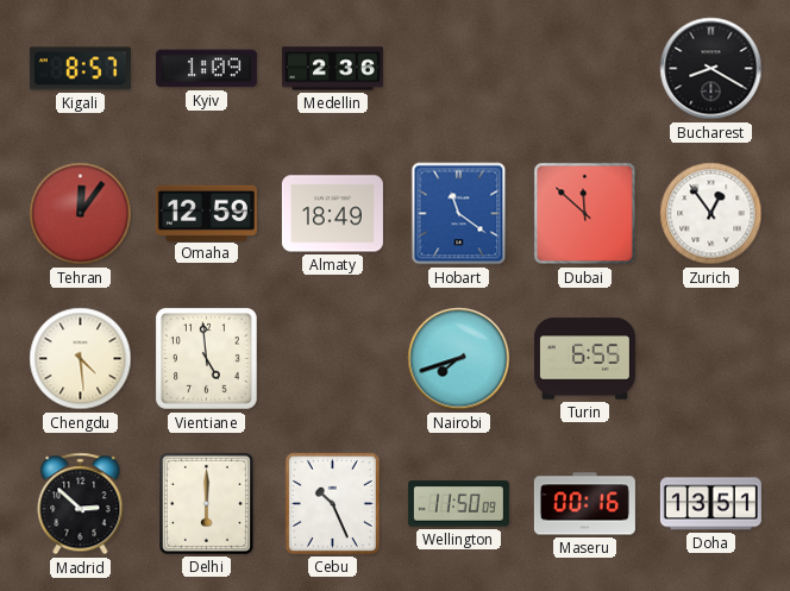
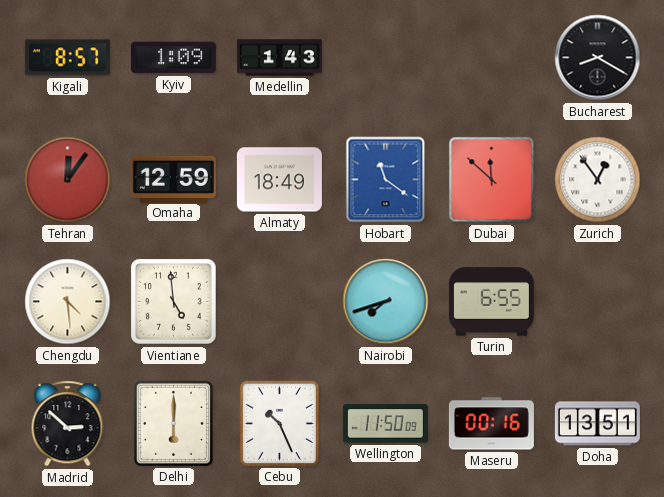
Medellin: 2:36 -> 1:43 (279, 58)
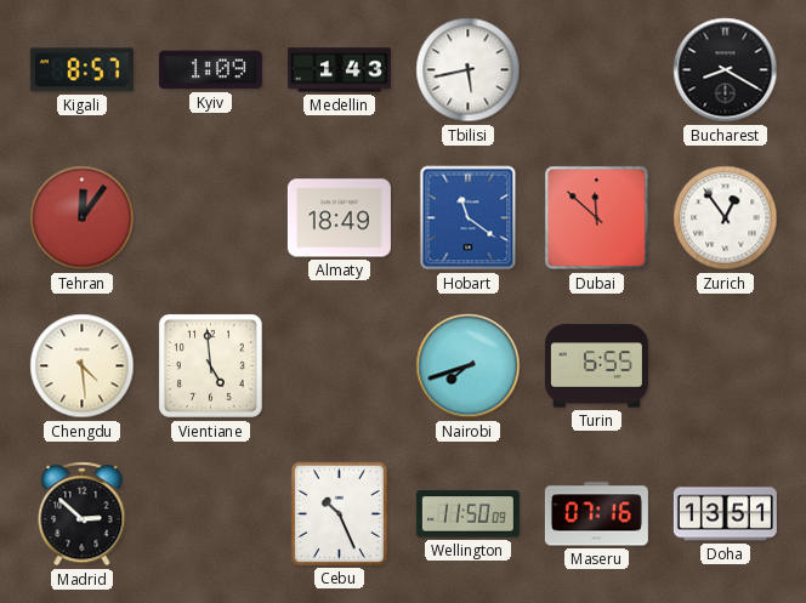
Tbilisi: none -> 5:43 (469, 70)
Omaha: 12:59 -> none (173, 179)
Delhi: 6:00 -> none (173, 423)
Maseru: 00:16 -> 07:16 (596, 514)
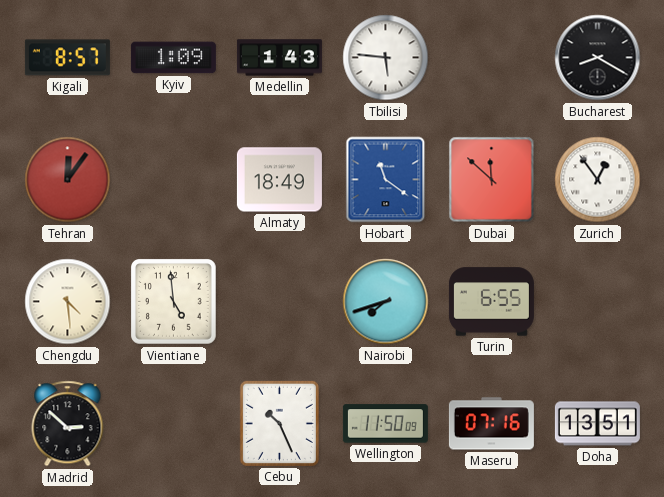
Tbilisi: 5:43 -> 5:46 (386, 58)
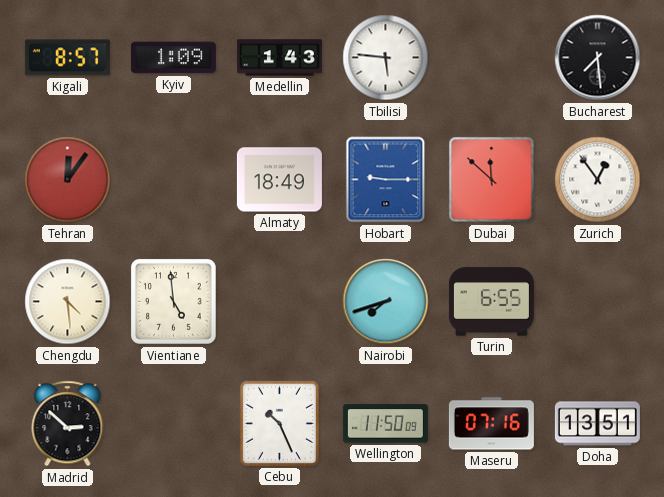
Bucharest: 8:20 -> 7:29 (598, 58)
Hobart: 11:21 -> 9:15 (386, 180)
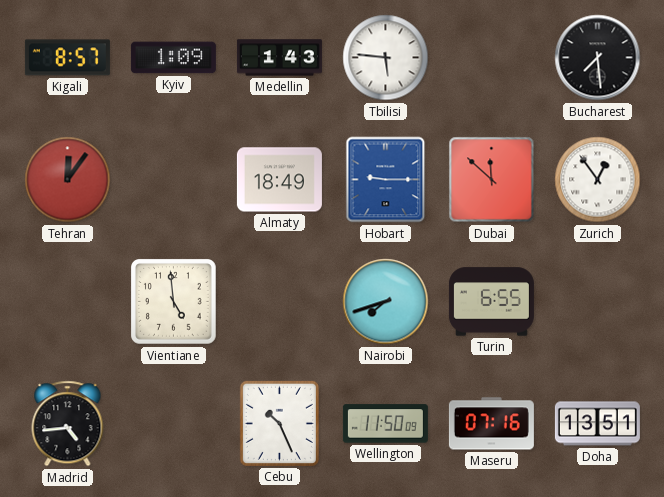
Chengdu: 4:29 -> none (68, 302)
Madrid: 2:52 -> 4:44 (68, 424)
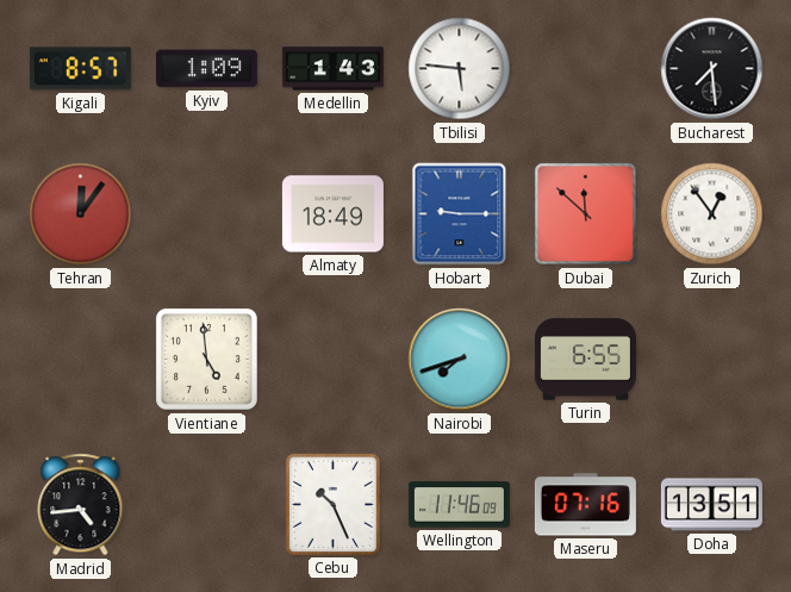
Wellington: 11:50 -> 11:46 (459, 505)
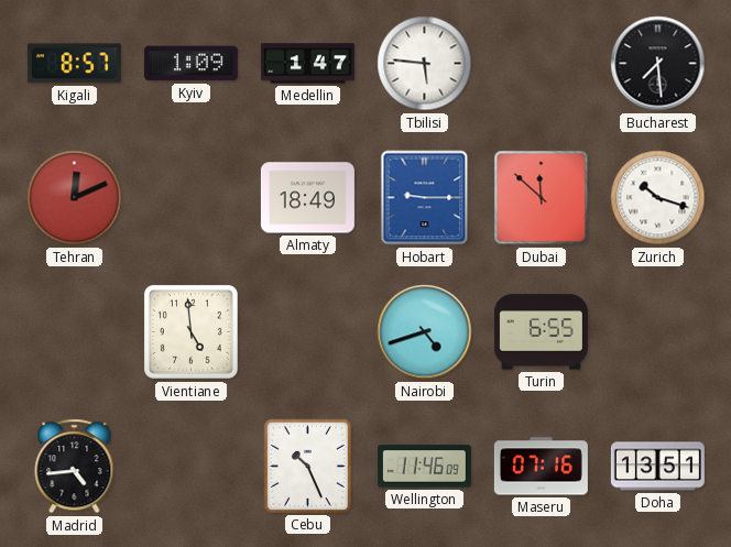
Medellin: 1:43 -> 1:47 (307, 64)
Tehran: 12:06 -> 12:11 (75, 198)
Zurich: 12:54 -> 10:18 (658, 198)
Nairobi: 7:42 -> 4:42 (425, 332)
